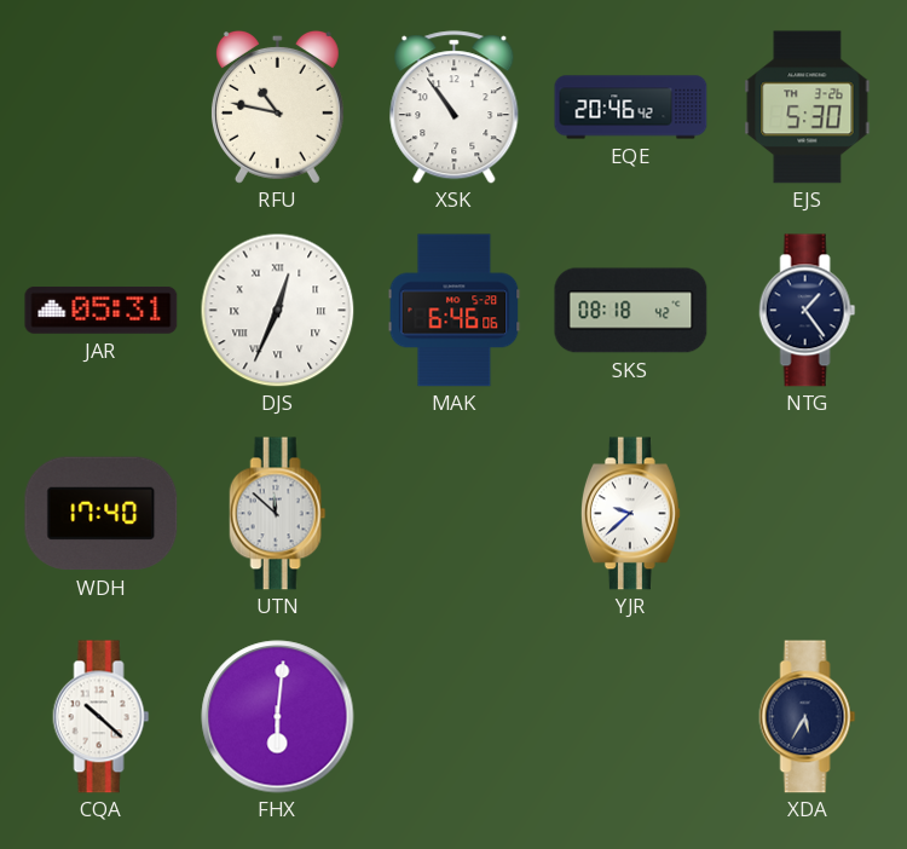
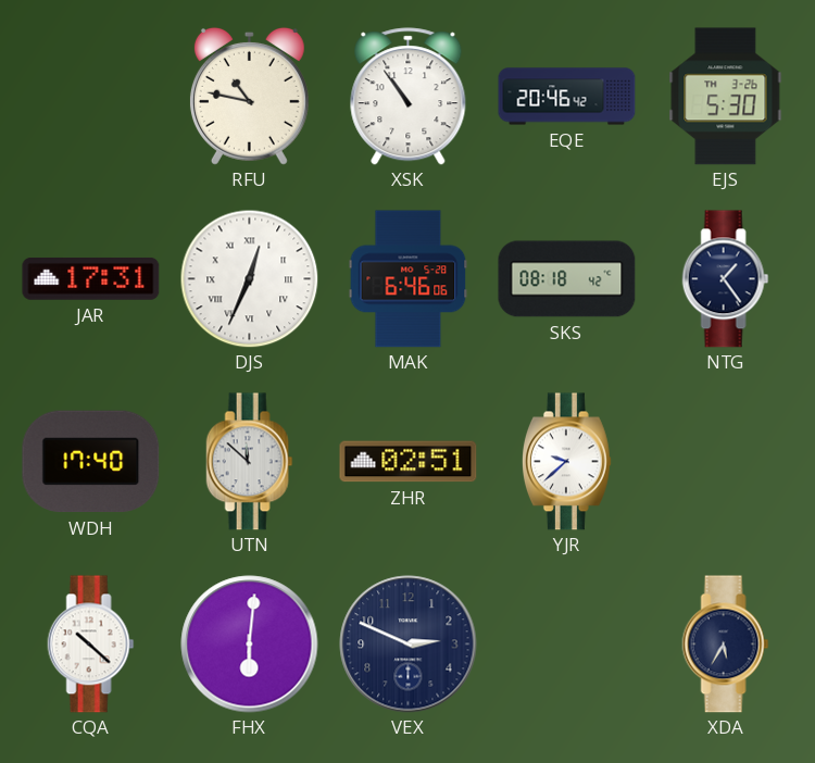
JAR: 05:31 -> 17:31 (91, 279)
ZHR: none -> 02:51 (409, 462)
VEX: none -> 2:49 (409, 645)
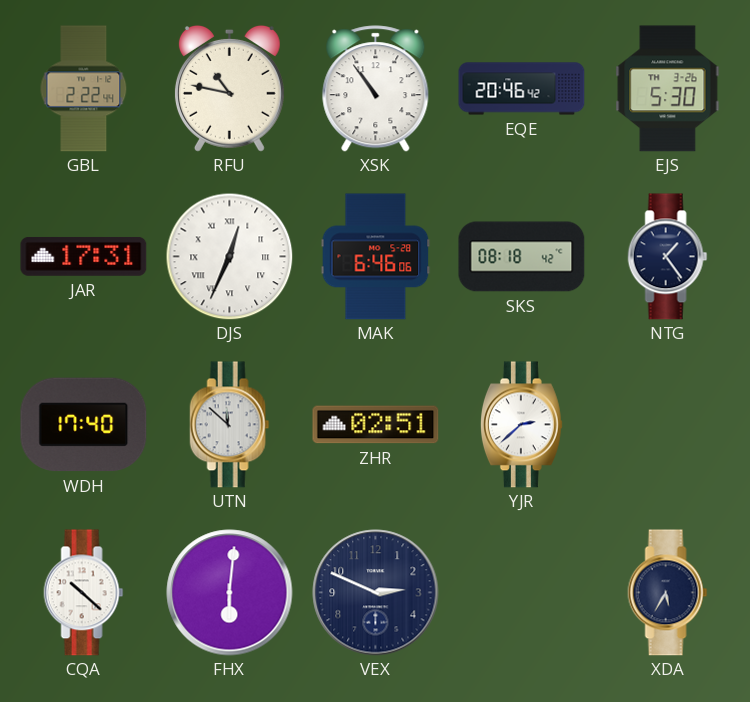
GBL: none -> 2:22 (84, 89)
YJR: 9:38 -> 2:38 (521, 425)
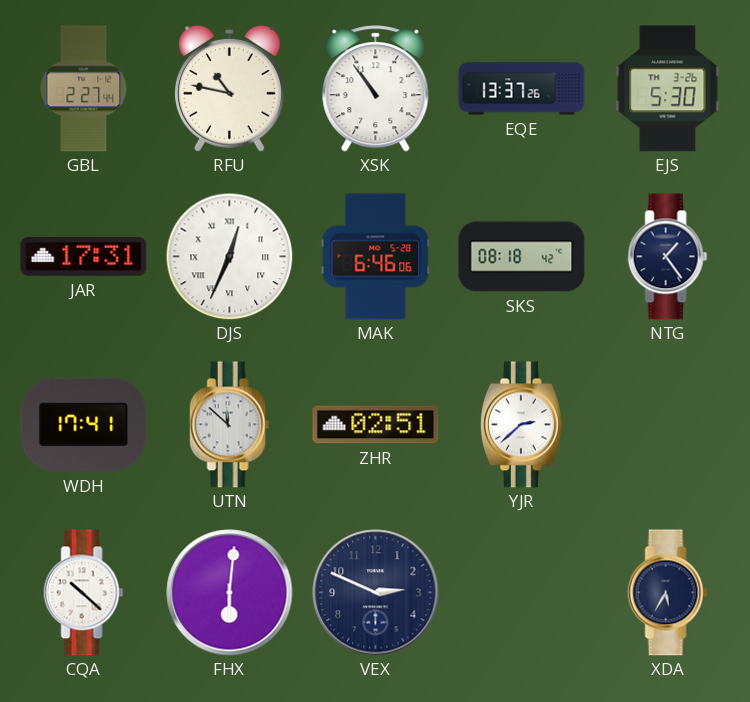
GBL: 2:22 -> 2:27 (84, 89)
EQE: 20:46 -> 13:37 (522, 89)
WDH: 17:40 -> 17:41 (84, 425)
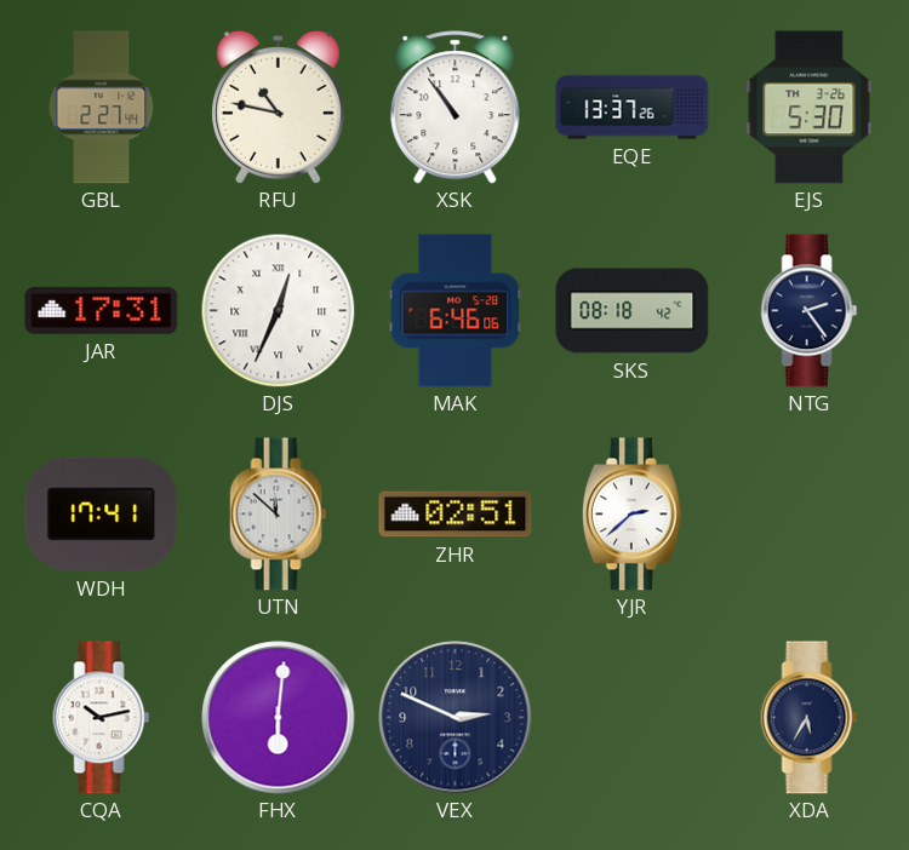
NTG: 1:24 -> 2:24 (810, 311)
CQA: 10:22 -> 10:13 (102, 718)
